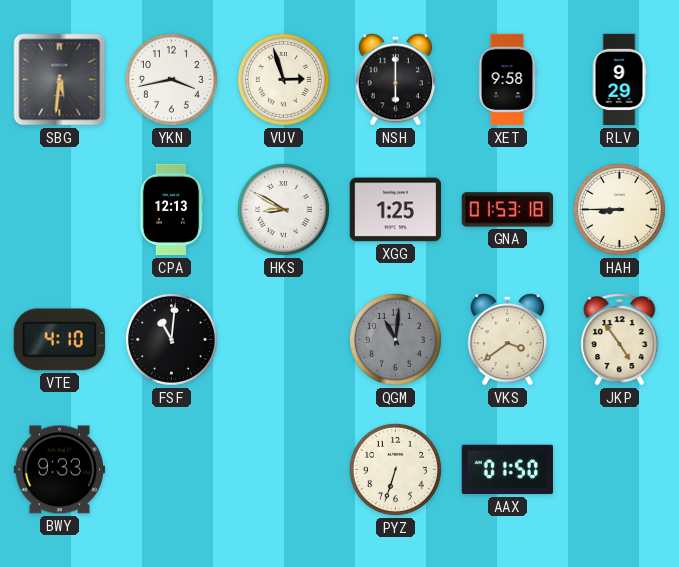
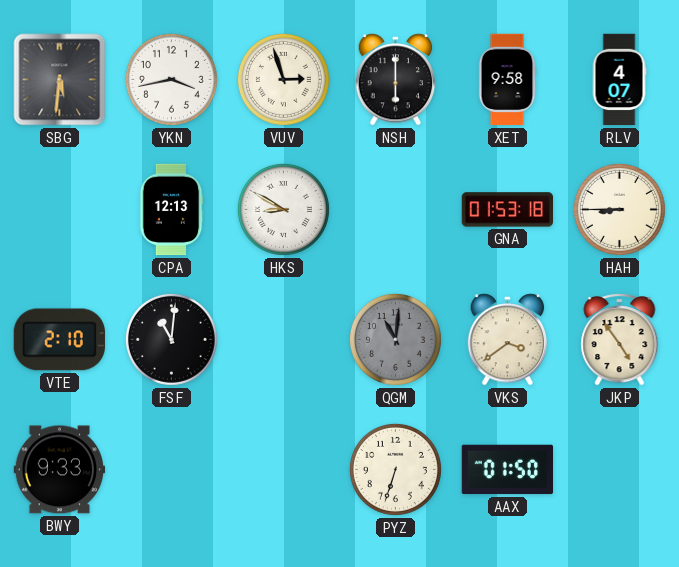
RLV: 9:29 -> 4:07 (619, 80)
XGG: 1:25 -> none (395, 210)
VTE: 4:10 -> 2:10 (59, 340)
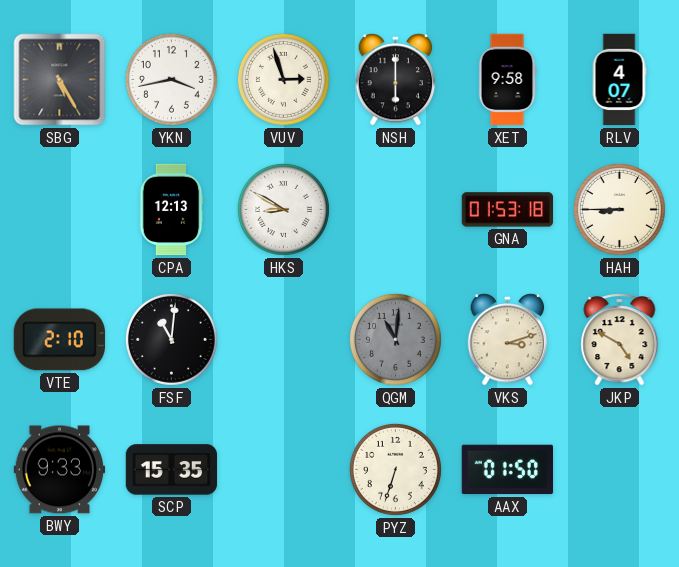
SBG: 5:31 -> 5:25 (60, 80)
VKS: 3:39 -> 3:12 (508, 340)
JKP: 4:54 -> 4:50 (620, 340)
SCP: none -> 15:35 (172, 470)
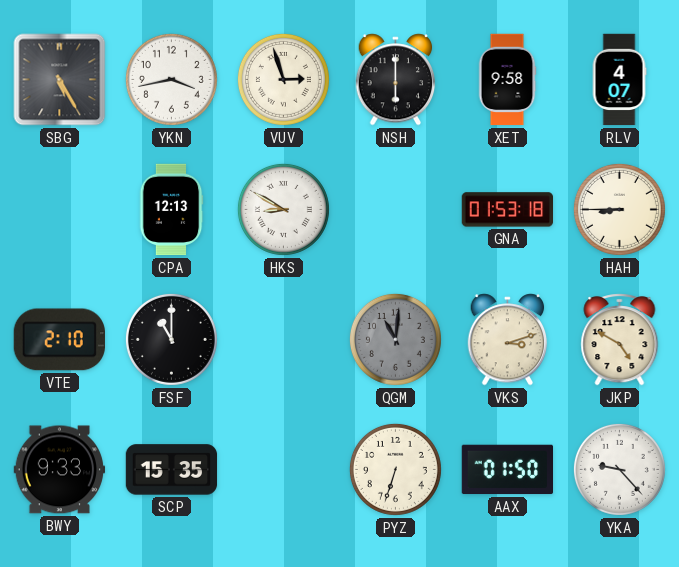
FSF: 11:01 -> 11:00 (171, 339)
YKA: none -> 9:23 (619, 469)
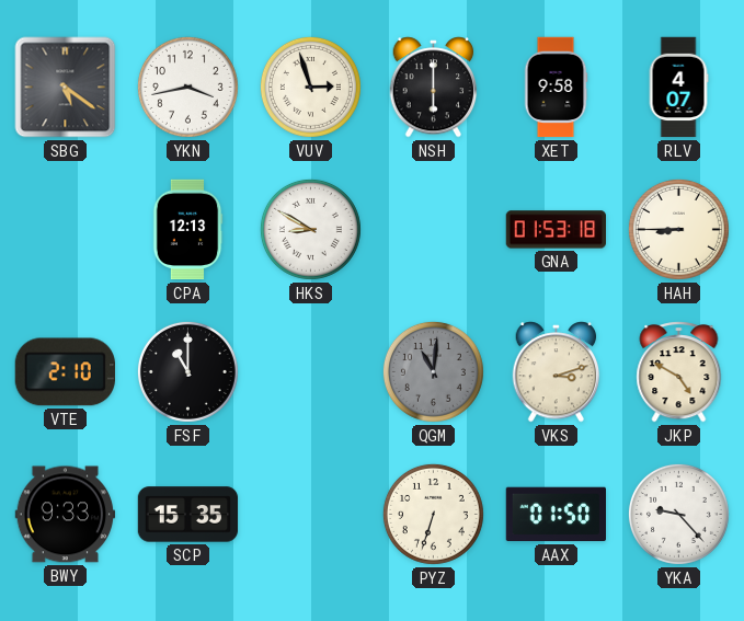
SBG: 5:25 -> 5:21 (66, 88)
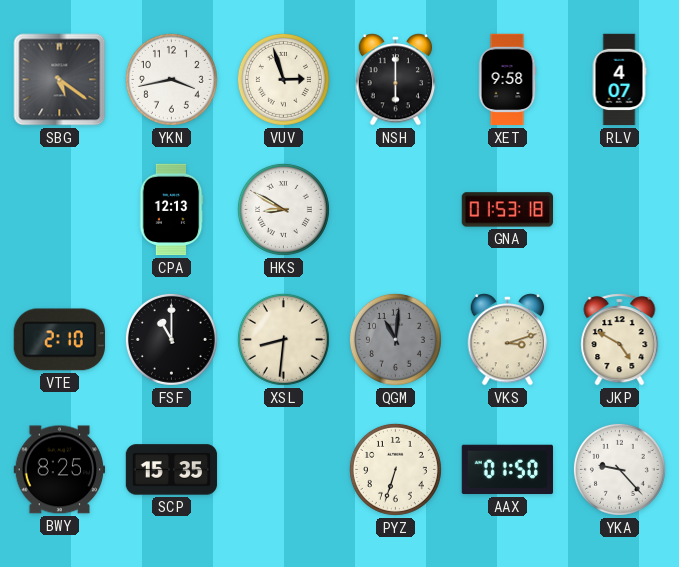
HAH: 8:45 -> none (678, 229)
XSL: none -> 8:31 (283, 339)
BWY: 9:33 -> 8:25 (60, 470)
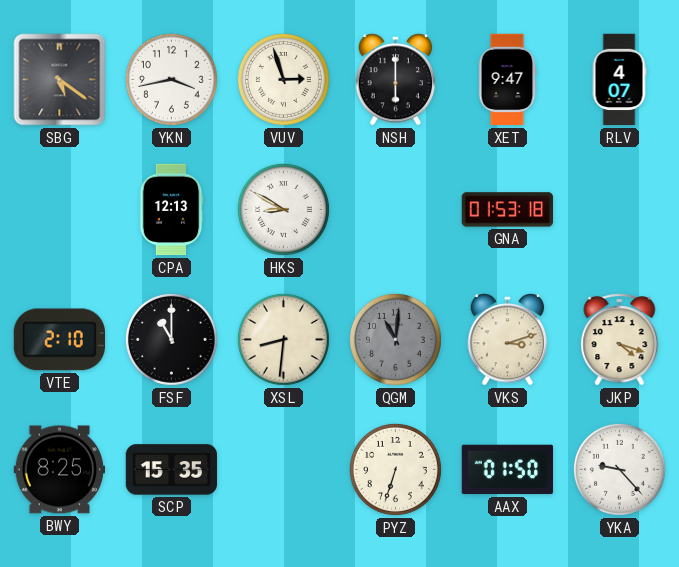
XET: 9:58 -> 9:47 (507, 80)
JKP: 4:50 -> 4:18 (620, 340)
